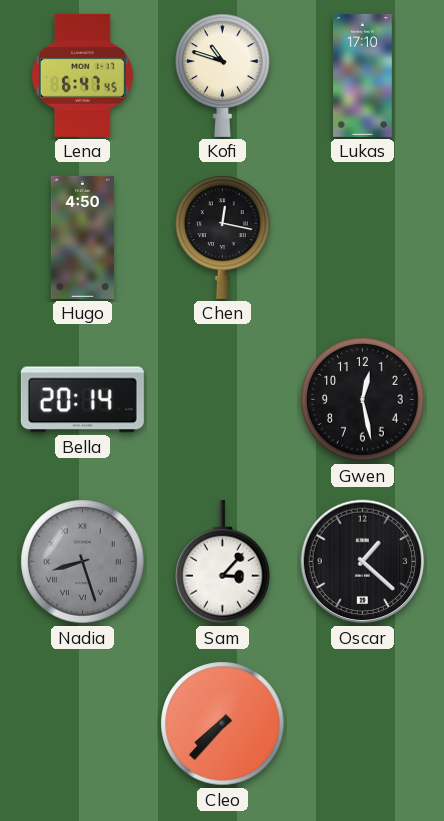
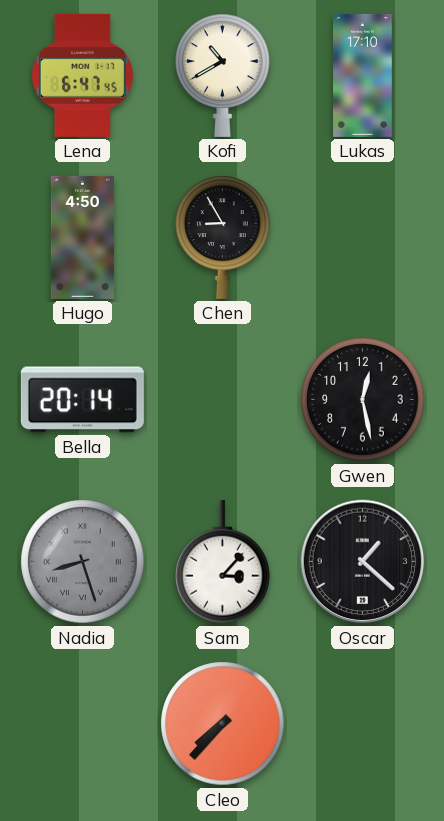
Kofi: 10:48 -> 10:40 (223, 75)
Chen: 12:17 -> 8:55 (223, 237)
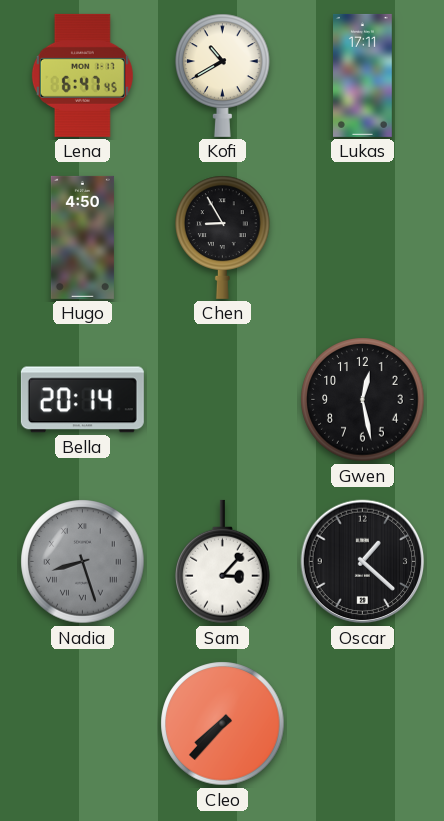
Lukas: 17:10 -> 17:11 (363, 75)
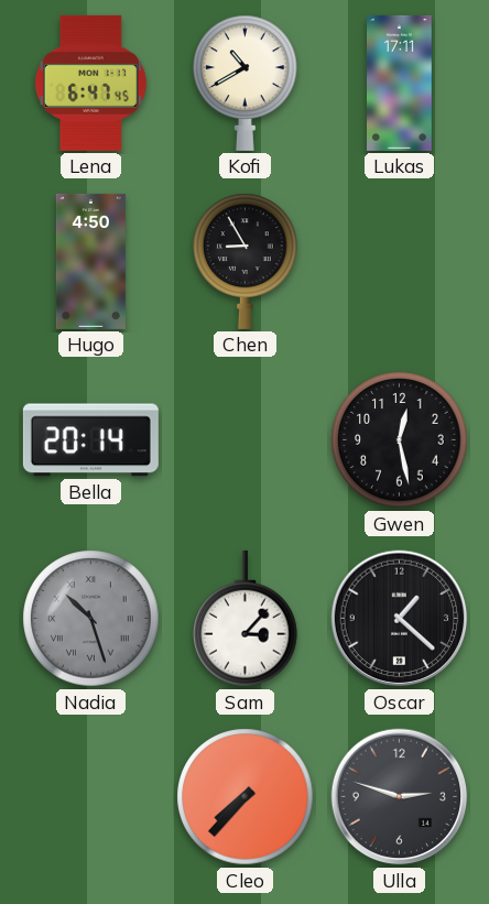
Nadia: 8:27 -> 10:27 (91, 619)
Ulla: none -> 2:48 (400, 797)
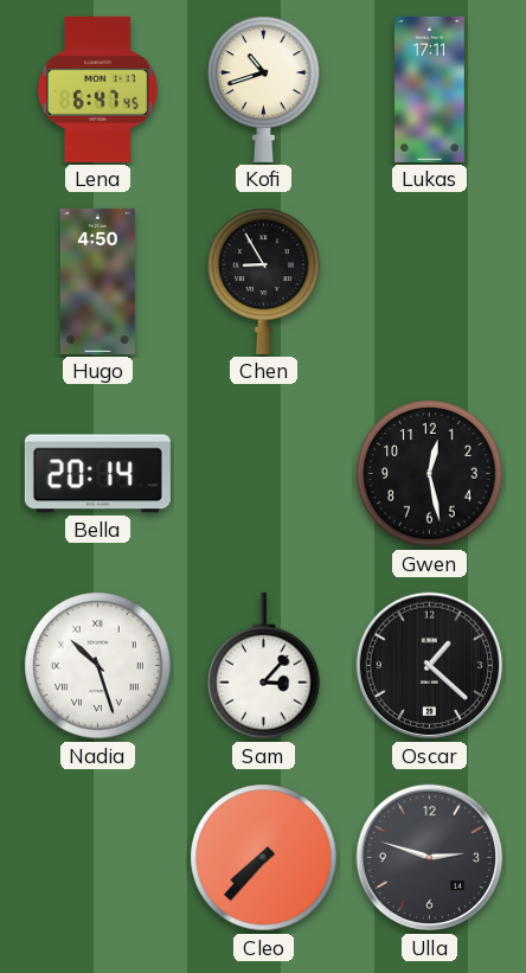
Kofi: 10:40 -> 10:42 (264, 89)
Nadia dial: grey -> white (98, 666)
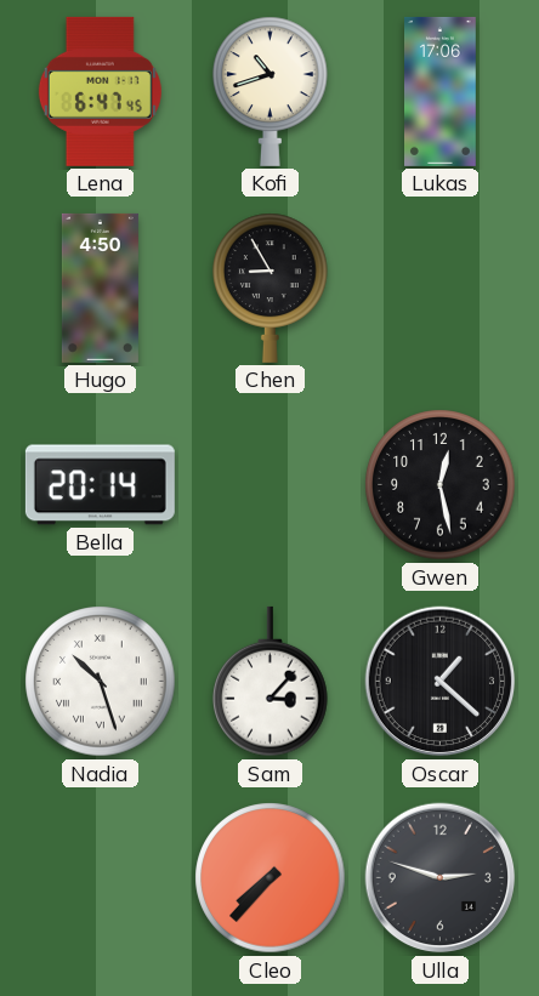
Lukas: 17:11 -> 17:06 (441, 91)
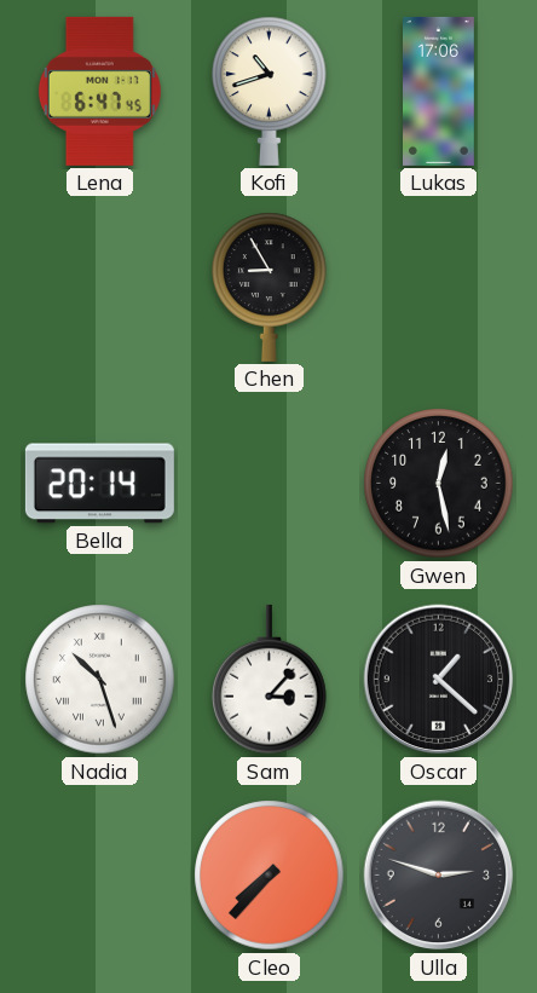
Hugo: 4:50 -> none (100, 288)
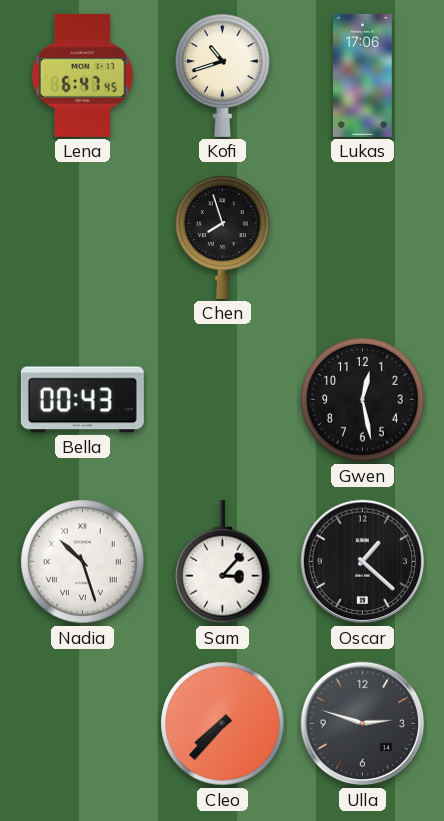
Chen: 8:55 -> 7:57 (223, 237)
Bella: 20:14 -> 00:43 (82, 400)
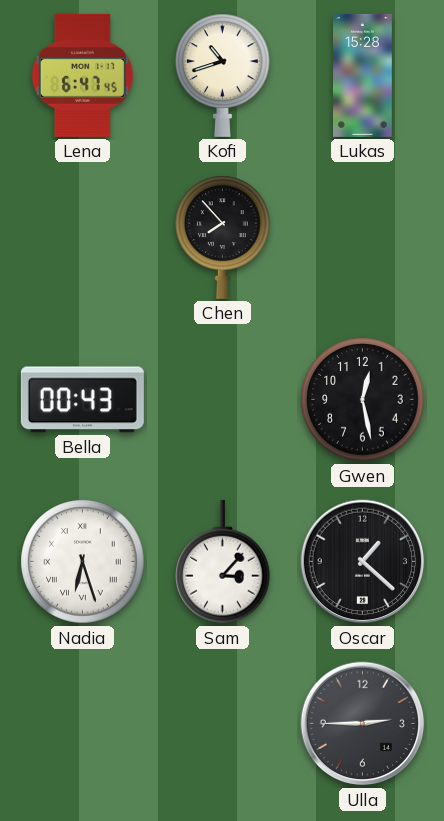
Lukas: 17:06 -> 15:28 (363, 75)
Chen: 7:57 -> 7:53 (223, 237)
Nadia: 10:27 -> 6:27 (83, 562)
Cleo: 7:37 -> none (223, 724)
Ulla: 2:48 -> 2:45 (363, 724)
